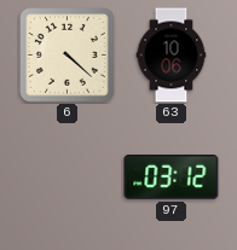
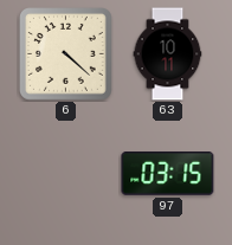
63: 10:06 -> 10:11 (168, 54)
97: 03:12 -> 03:15 (168, 174)
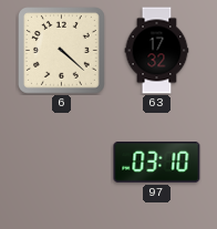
63: 10:11 -> 17:32 (157, 51)
97: 03:15 -> 03:10 (157, 163)
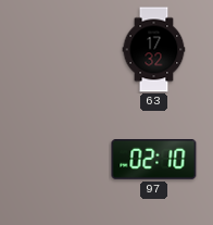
6: 4:22 -> none (62, 51)
97: 03:10 -> 02:10 (154, 160)
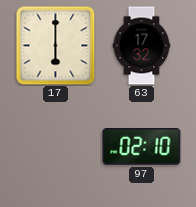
17: none -> 6:00 (56, 46)
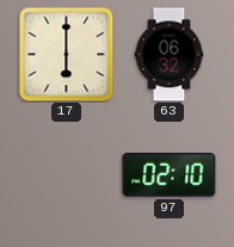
63: 17:32 -> 06:32 (170, 55)
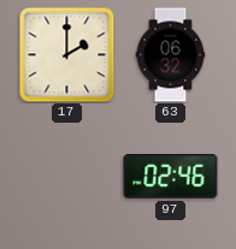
17: 6:00 -> 2:00 (67, 55)
97: 02:10 -> 02:46 (171, 177)
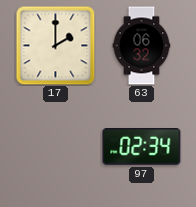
97: 02:46 -> 02:34 (142, 147)
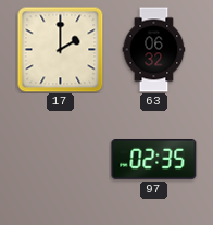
97: 02:34 -> 02:35 (154, 160)
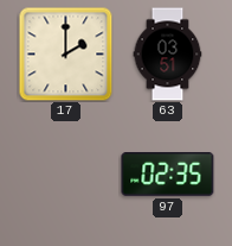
63: 06:32 -> 03:51 (168, 55)
